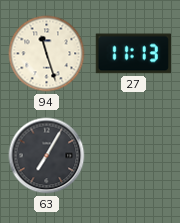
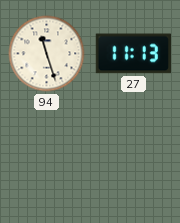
63: 7:05 -> none (47, 156)
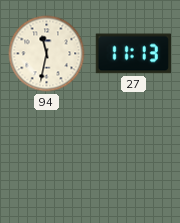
94: 11:27 -> 11:32 (47, 54)
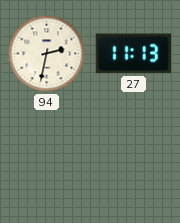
94: 11:32 -> 2:32 (47, 54)
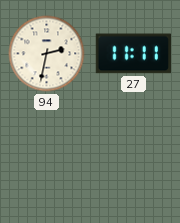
27: 11:13 -> 11:11 (133, 54)
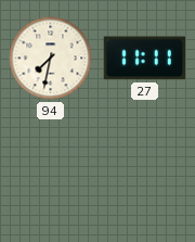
94: 2:32 -> 7:32 (51, 59)
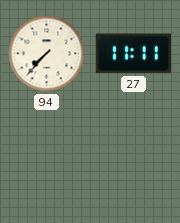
94: 7:32 -> 7:37 (47, 54)
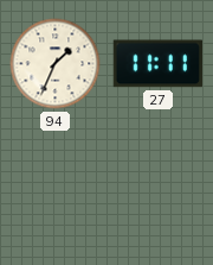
94: 7:37 -> 1:34 (56, 64)
